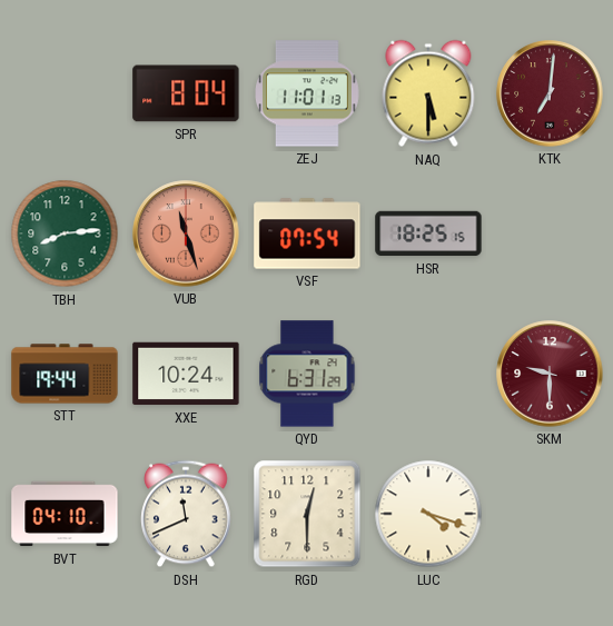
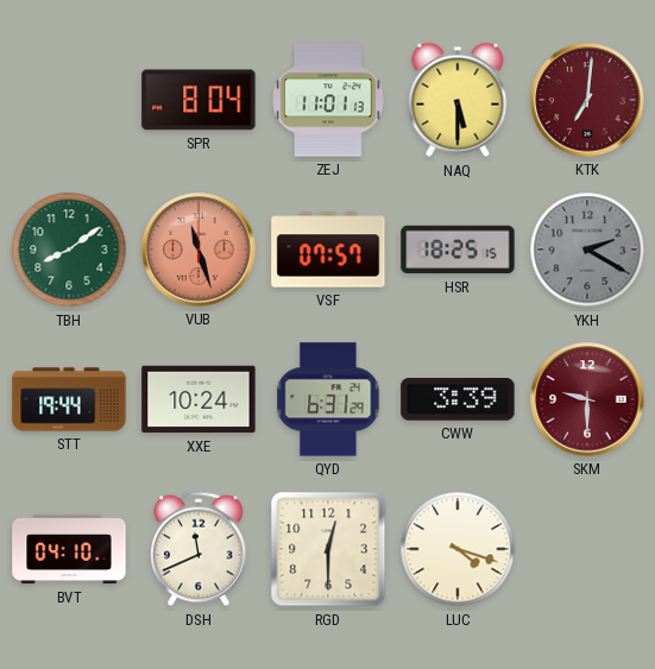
TBH: 8:14 -> 8:09 (69, 250)
VSF: 07:54 -> 07:57 (328, 250)
YKH: none -> 2:20 (587, 250)
CWW: none -> 3:39 (458, 399)
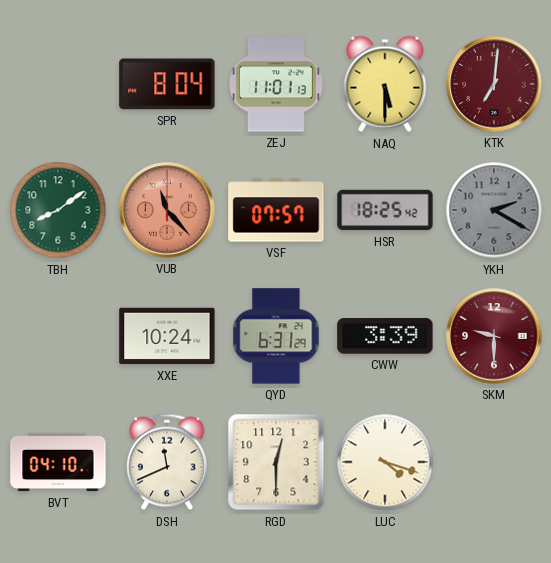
VUB: 11:27 -> 11:23 (167, 210)
HSR: 18:25:15 -> 18:25:42 (385, 210)
STT: 19:44 -> none (69, 399)
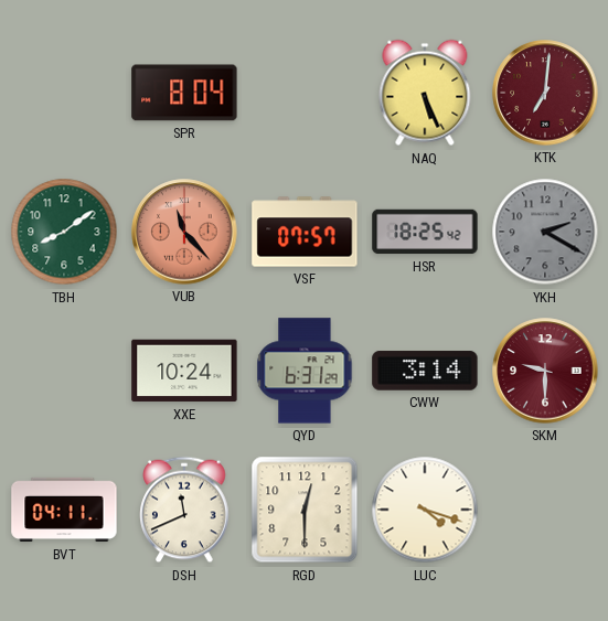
ZEJ: 11:01 -> none (277, 84)
NAQ: 5:30 -> 5:26 (425, 93)
CWW: 3:39 -> 3:14 (425, 371)
BVT: 04:10 -> 04:11 (64, 510)
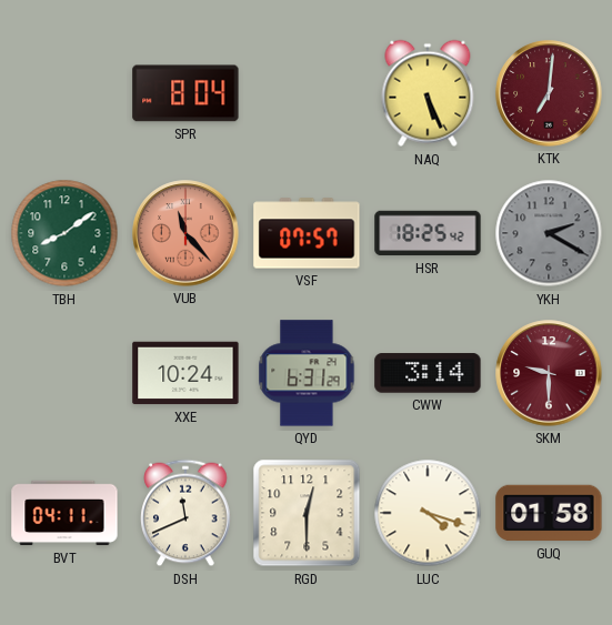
GUQ: none -> 01:58 (549, 513)
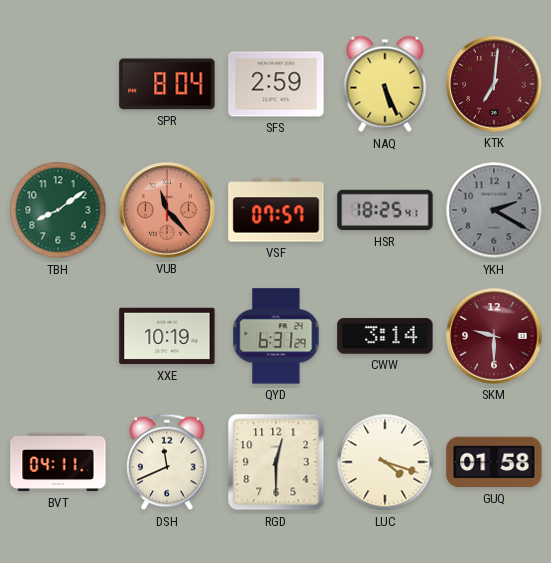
SFS: none -> 2:59 (276, 84)
HSR: 18:25:42 -> 18:25:41 (385, 210)
XXE: 10:24 -> 10:19 (167, 336)
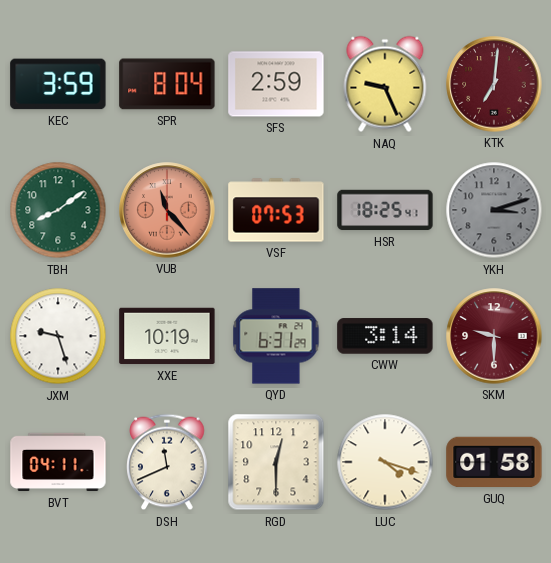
KEC: none -> 3:59 (58, 84)
NAQ: 5:26 -> 9:26 (385, 84)
VSF: 07:57 -> 07:53 (276, 210)
YKH: 2:20 -> 3:12 (494, 210)
JXM: none -> 9:27 (58, 336)
